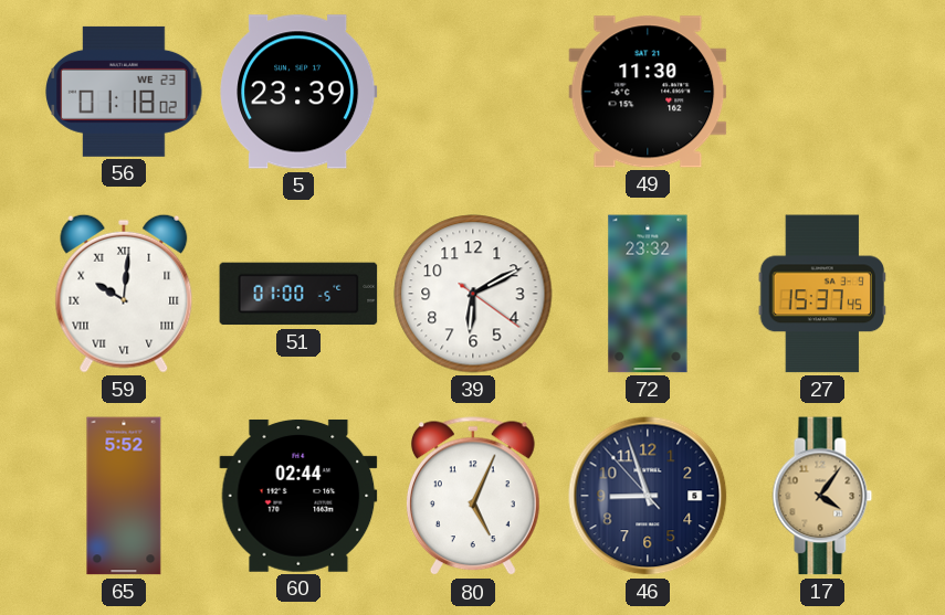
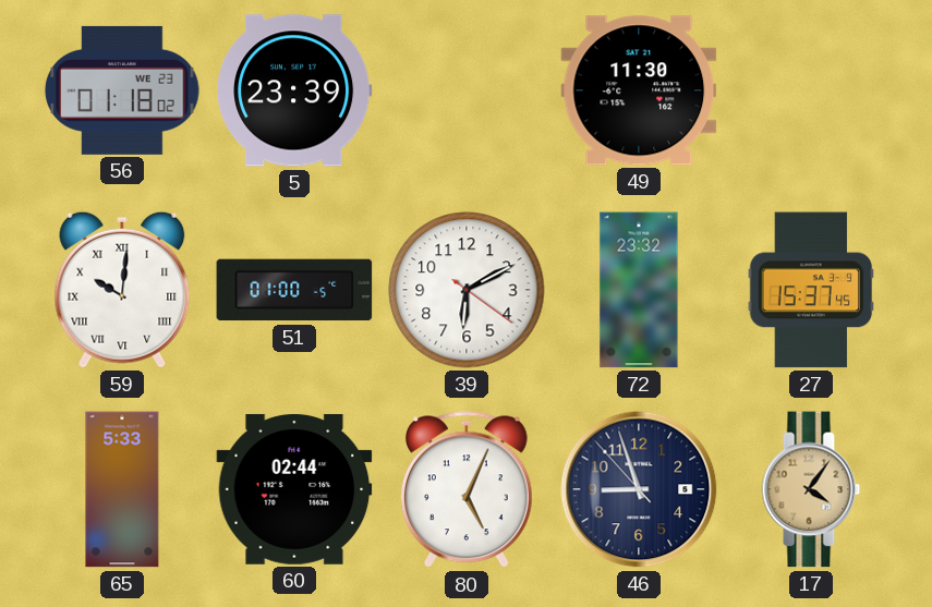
65: 5:52 -> 5:33 (122, 489)
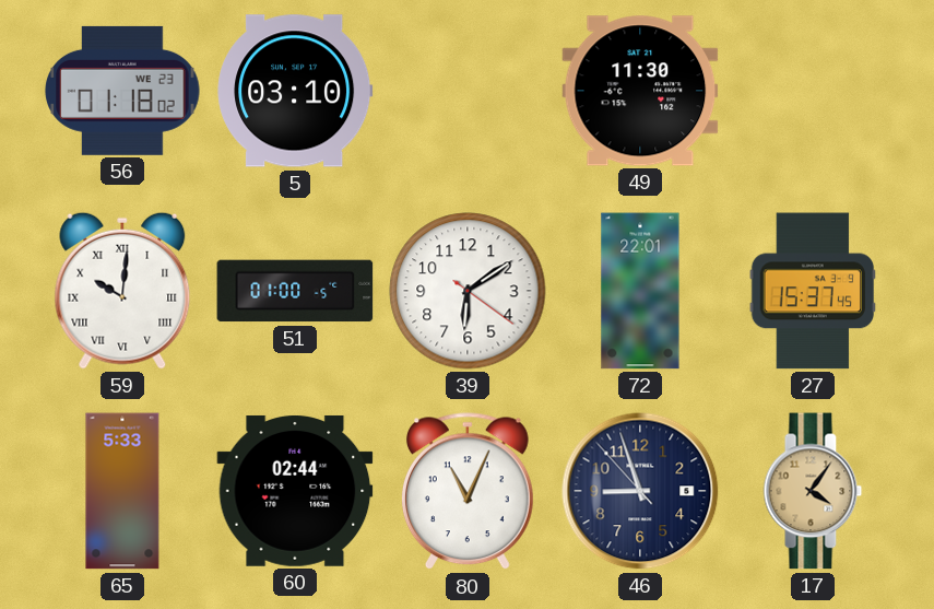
5: 23:39 -> 03:10 (295, 91)
39: 6:10 -> 6:09 (468, 291)
72: 23:32 -> 22:01 (640, 291)
80: 5:04 -> 11:04 (468, 492)
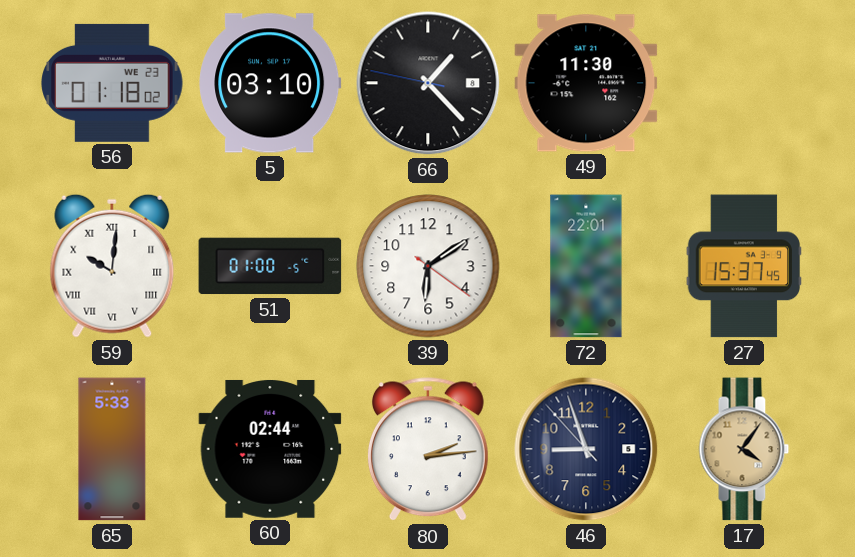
66: none -> 1:22 (428, 83)
80: 11:04 -> 2:14 (428, 450)
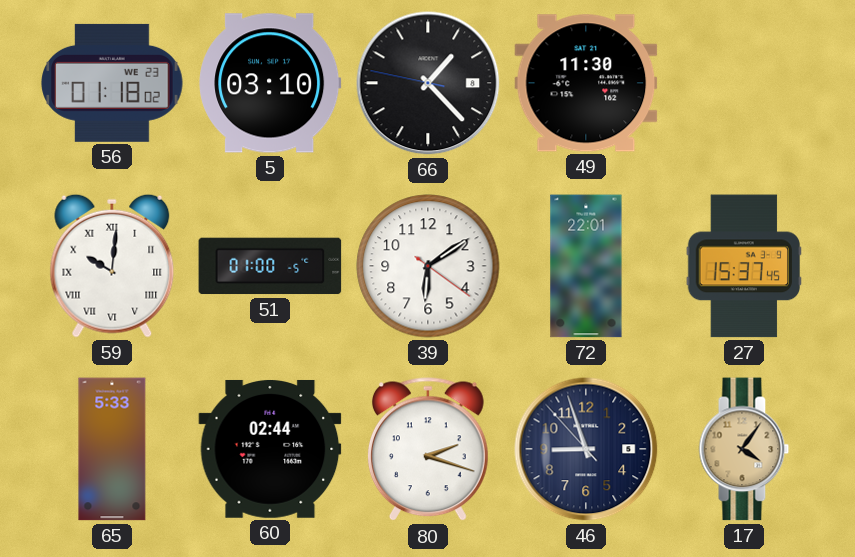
80: 2:14 -> 2:18 (428, 450)
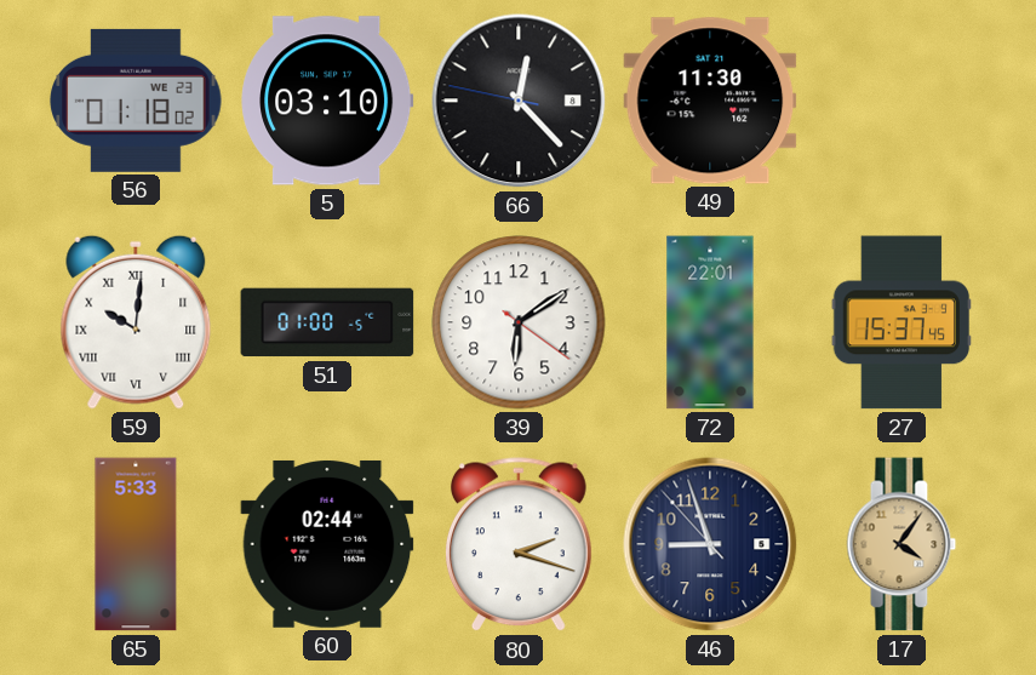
66: 1:22 -> 12:22 (519, 101)
